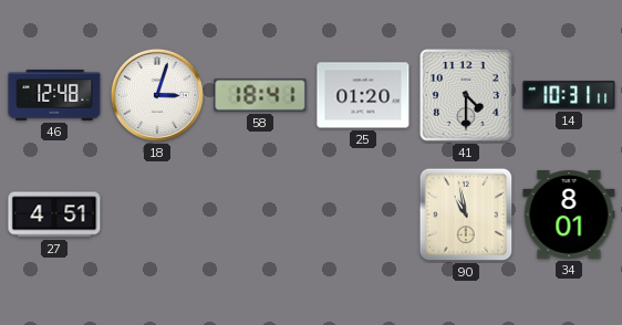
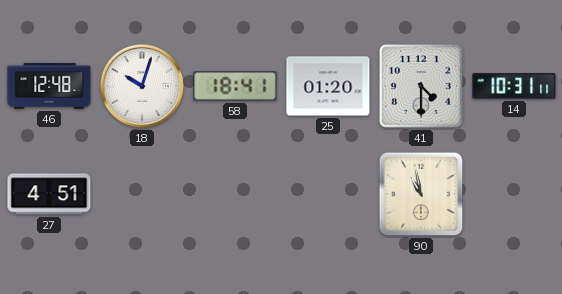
18: 3:03 -> 10:03 (142, 86)
34: 8:01 -> none (569, 214)
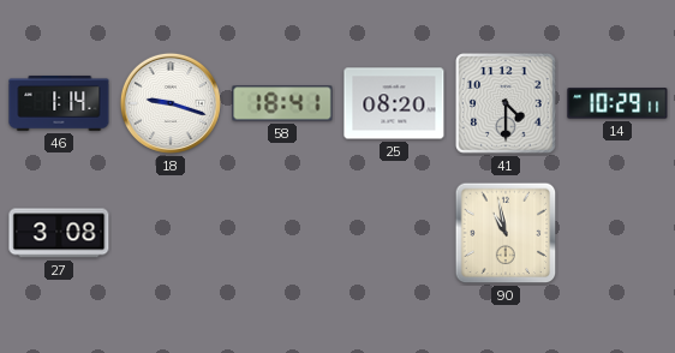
46: 12:48 -> 1:14 (59, 103)
18: 10:03 -> 9:18 (171, 103)
25: 01:20 -> 08:20 (394, 103)
14: 10:31 -> 10:29 (617, 103)
27: 4:51 -> 3:08 (59, 233)
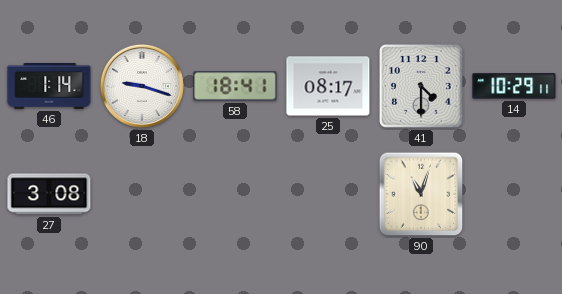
25: 08:20 -> 08:17 (328, 86)
90: 10:58 -> 11:03 (421, 194)
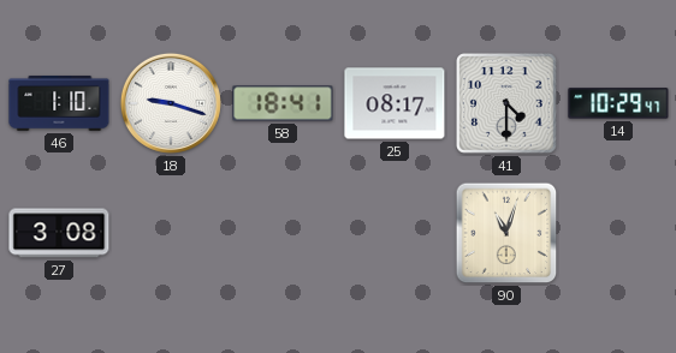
46: 1:14 -> 1:10 (59, 103)
14: 10:29:11 -> 10:29:47 (618, 103)
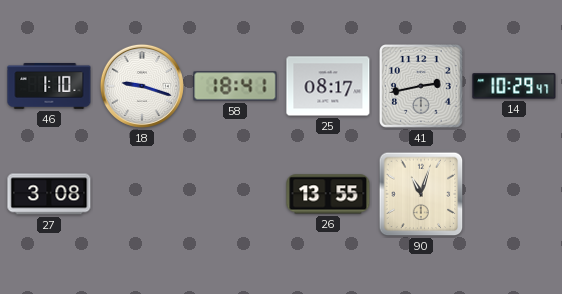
41: 4:30 -> 2:43 (422, 87)
26: none -> 13:55 (328, 194)
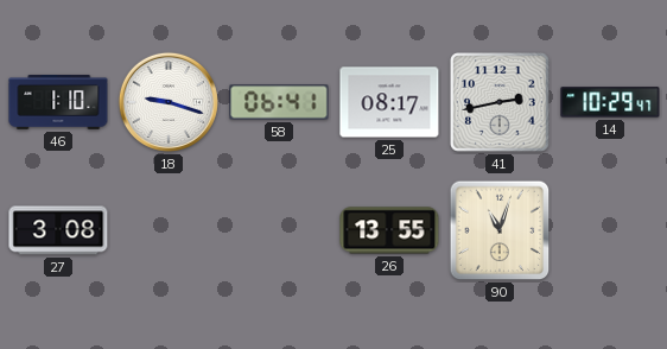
58: 18:41 -> 06:41 (279, 102)
